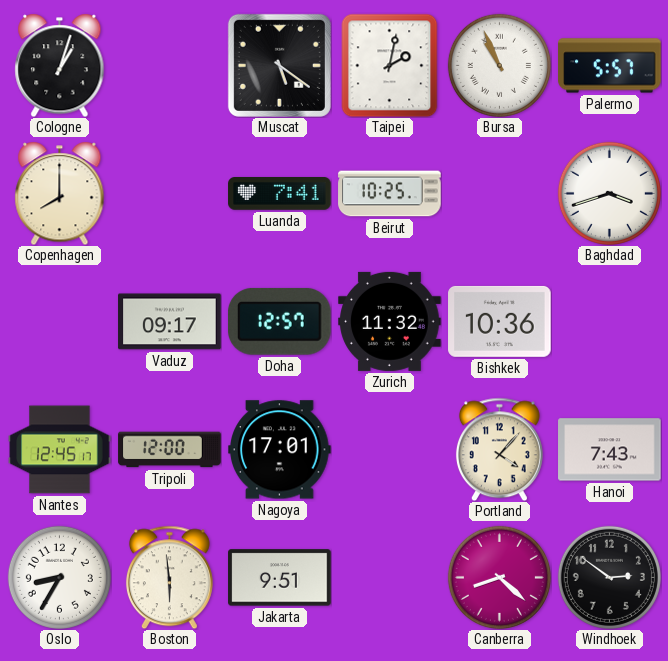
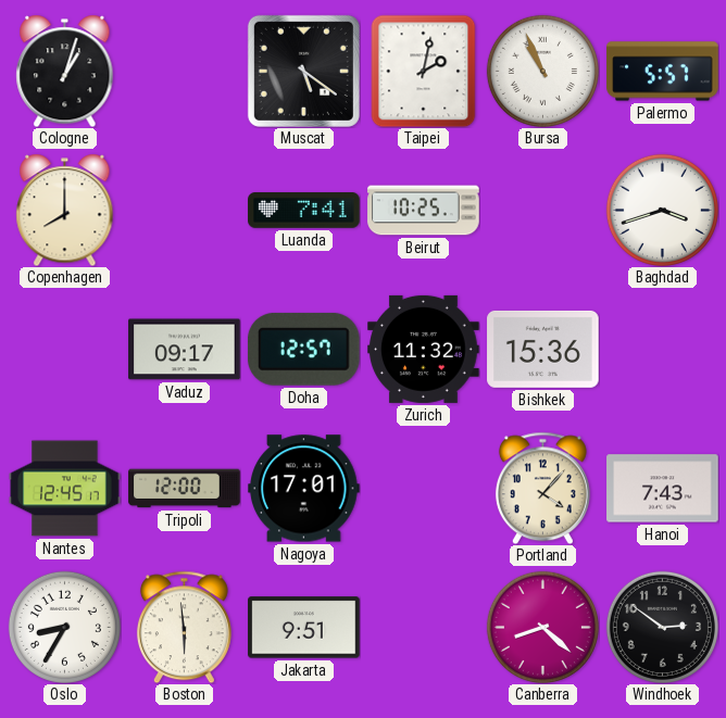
Bishkek: 10:36 -> 15:36 (543, 349)
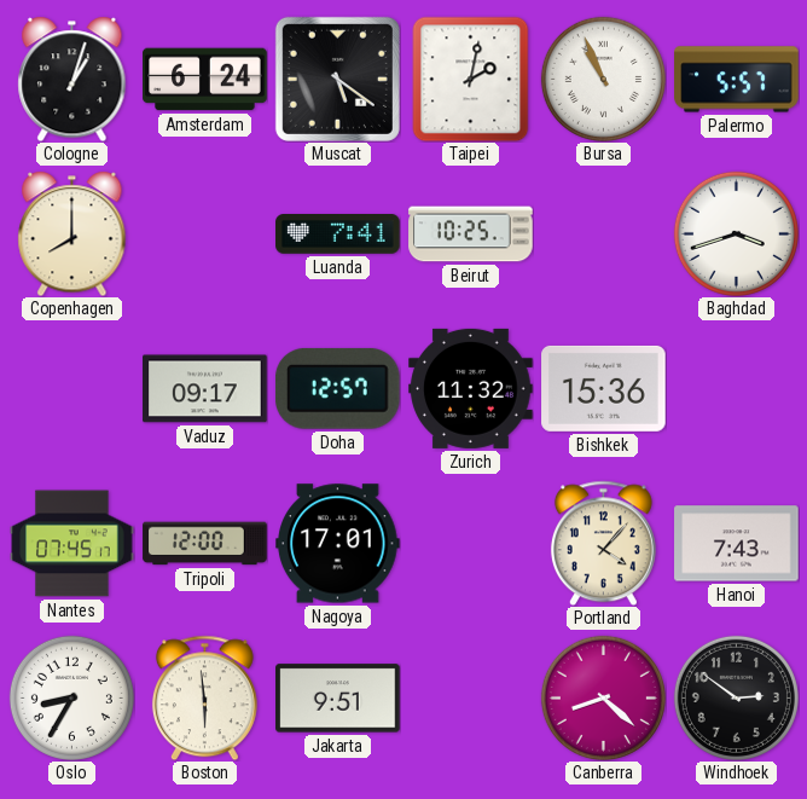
Amsterdam: none -> 6:24 (205, 80)
Nantes: 12:45 -> 07:45 (72, 544)
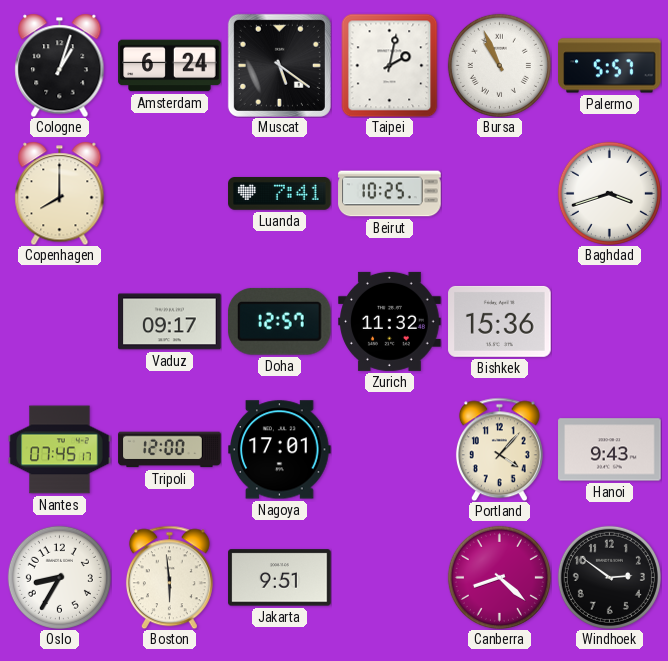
Hanoi: 7:43 -> 9:43 (610, 450)
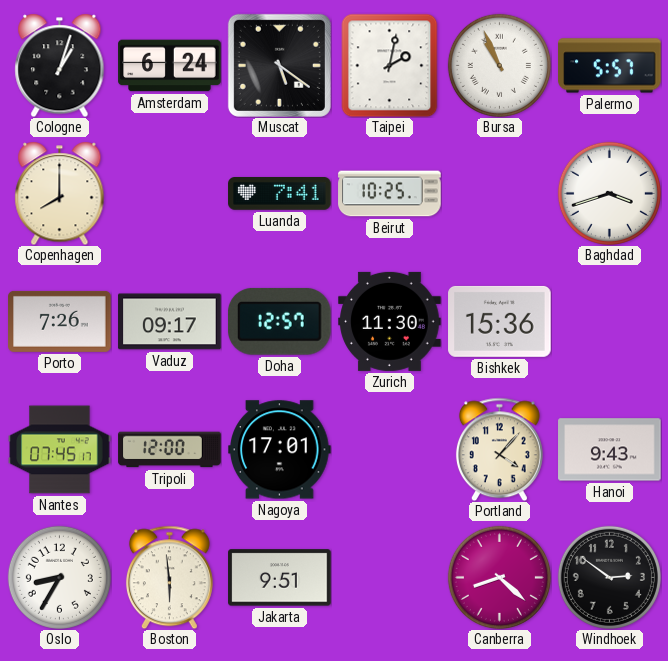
Porto: none -> 7:26 (60, 321)
Zurich: 11:32 -> 11:30 (390, 321)
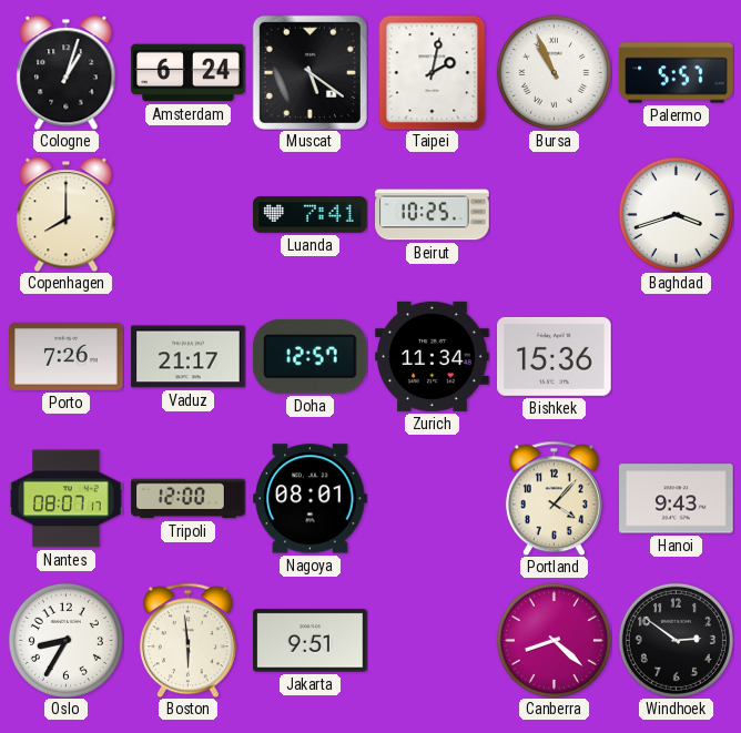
Vaduz: 09:17 -> 21:17 (189, 357)
Zurich: 11:30 -> 11:34 (433, 356)
Nantes: 07:45 -> 08:07 (67, 499)
Nagoya: 17:01 -> 08:01 (311, 499)
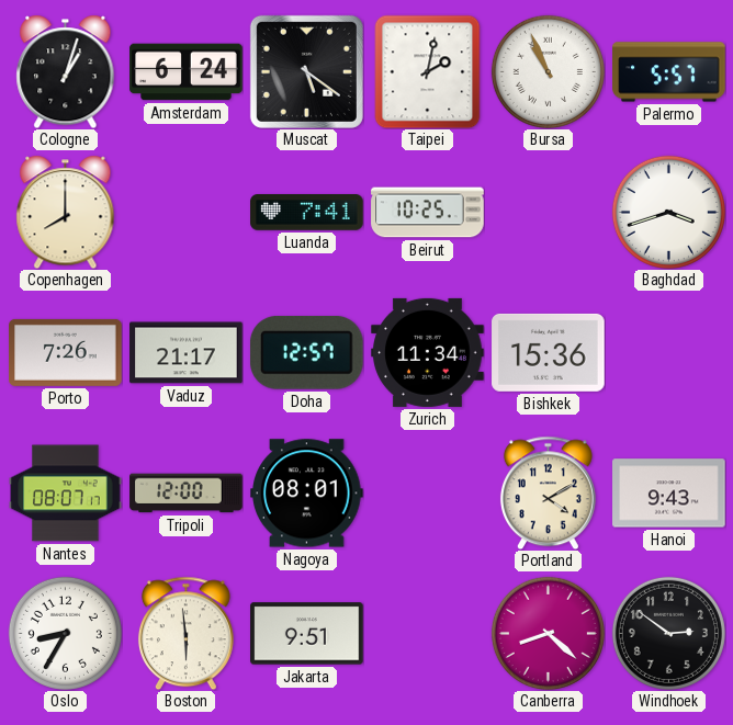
Portland: 4:07 -> 4:10 (548, 492)
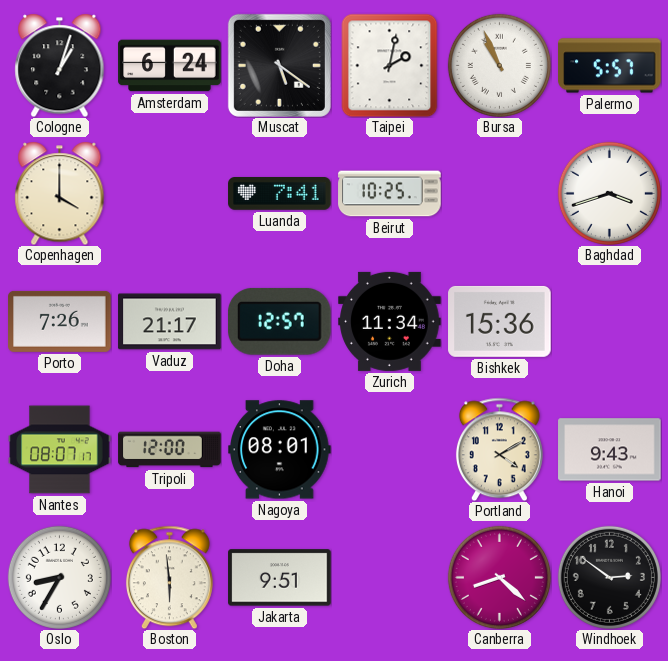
Copenhagen: 8:00 -> 4:00 (60, 193)
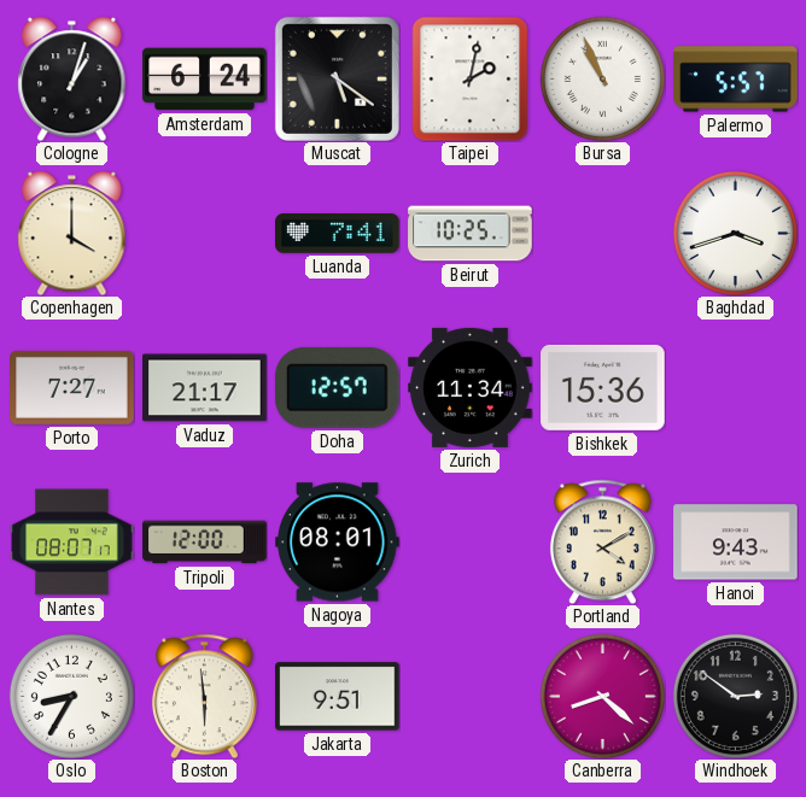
Porto: 7:26 -> 7:27 (72, 387)
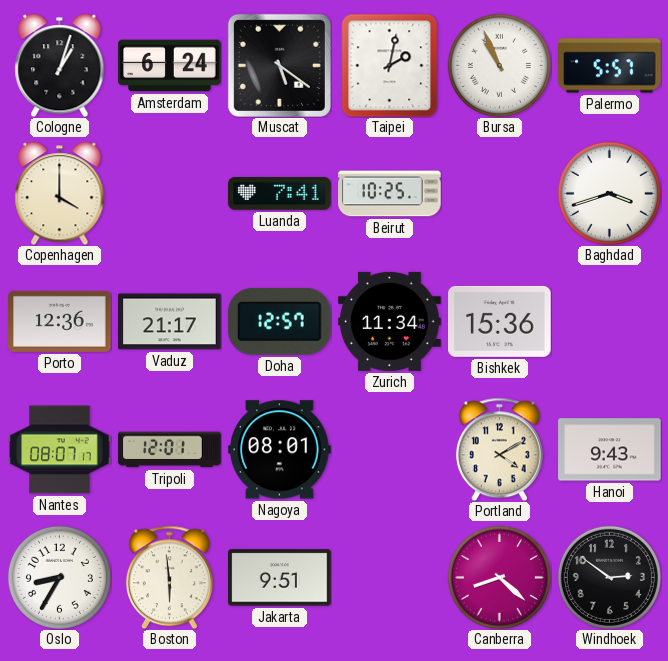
Porto: 7:27 -> 12:36 (60, 321)
Tripoli: 12:00 -> 12:01 (170, 450)
